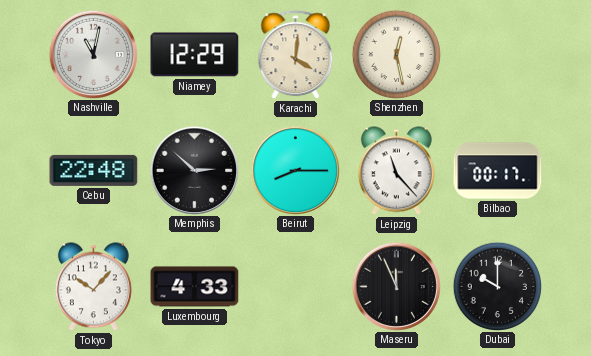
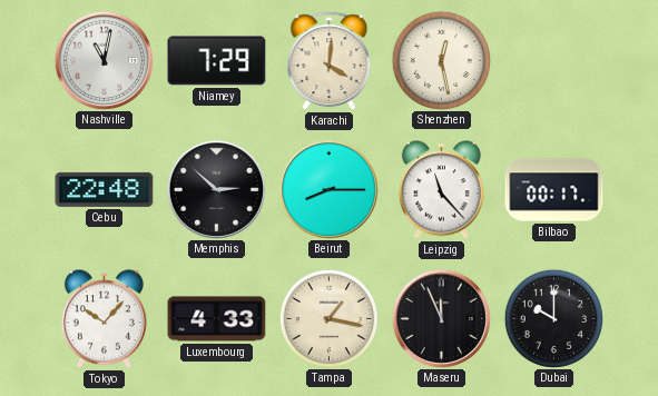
Niamey: 12:29 -> 7:29 (217, 61)
Tampa: none -> 1:17 (328, 318)
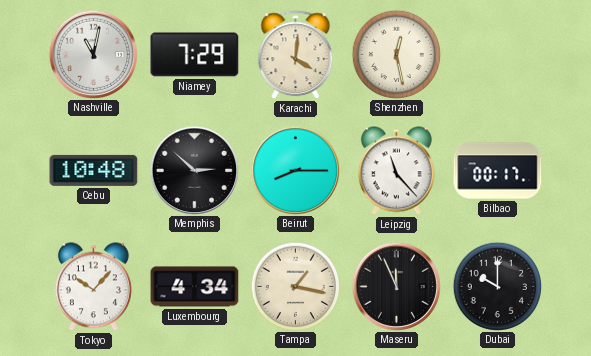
Cebu: 22:48 -> 10:48 (94, 170)
Luxembourg: 4:33 -> 4:34 (195, 287)
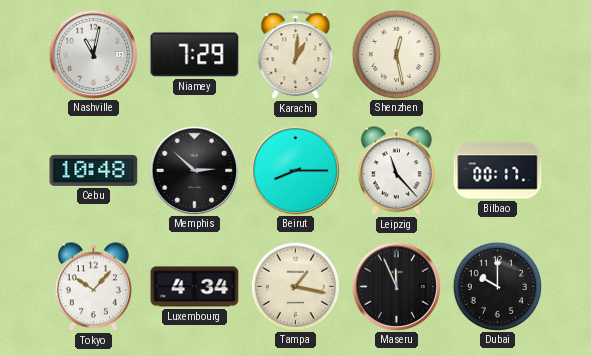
Karachi: 4:01 -> 1:01 (296, 55)
